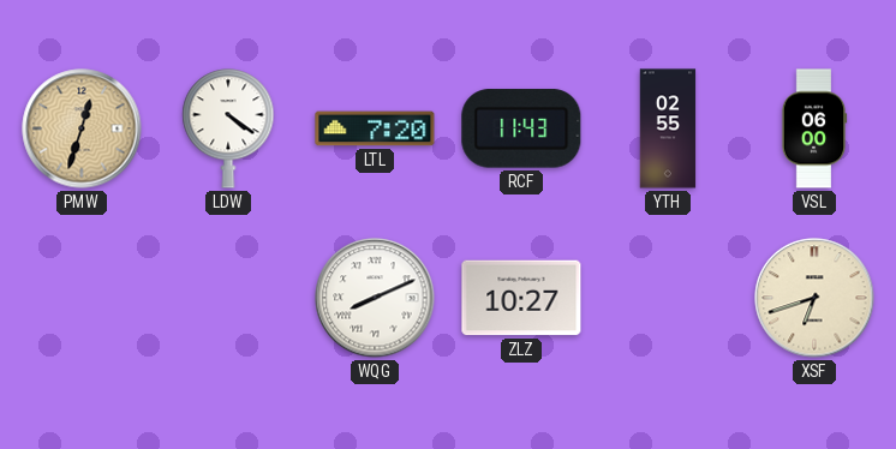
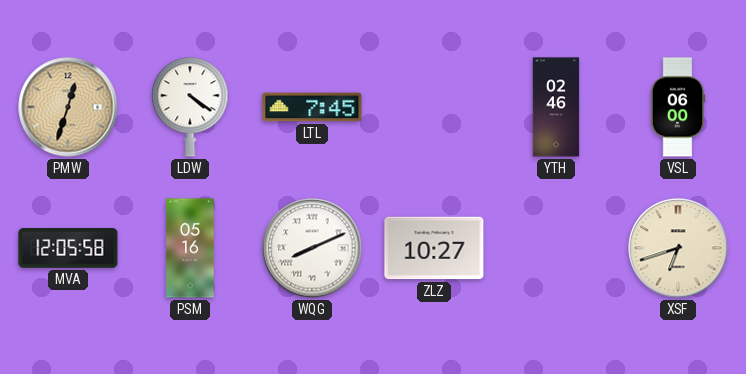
LTL: 7:20 -> 7:45 (312, 107)
RCF: 11:43 -> none (521, 128)
YTH: 02:55 -> 02:46 (556, 107)
MVA: none -> 12:05 (68, 248)
PSM: none -> 05:16 (190, 248)
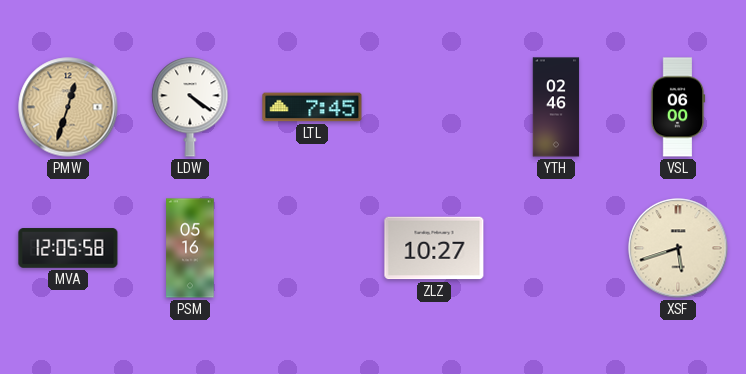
WQG: 8:11 -> none (312, 248)
XSF: 6:42 -> 5:42 (678, 248)
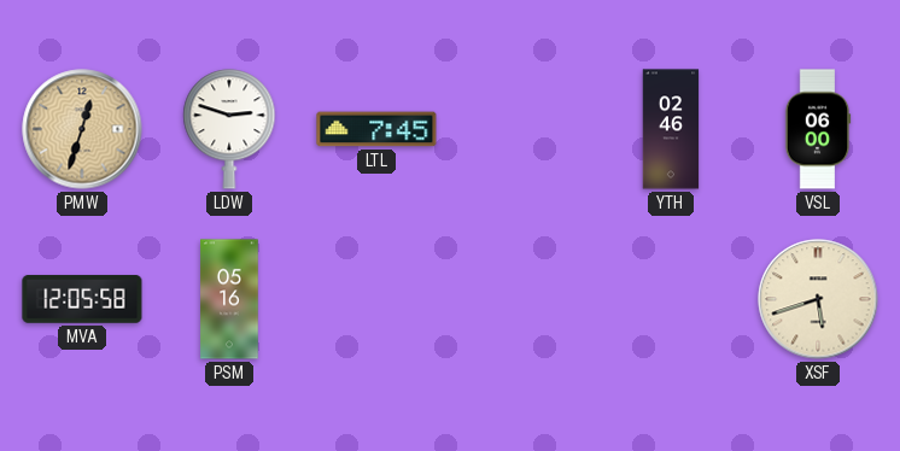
LDW: 4:21 -> 2:48 (229, 129)
ZLZ: 10:27 -> none (434, 248)
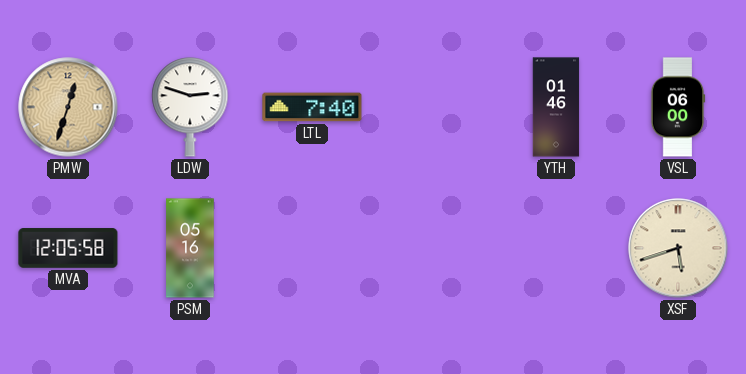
LTL: 7:45 -> 7:40 (312, 107)
YTH: 02:46 -> 01:46 (556, 107)
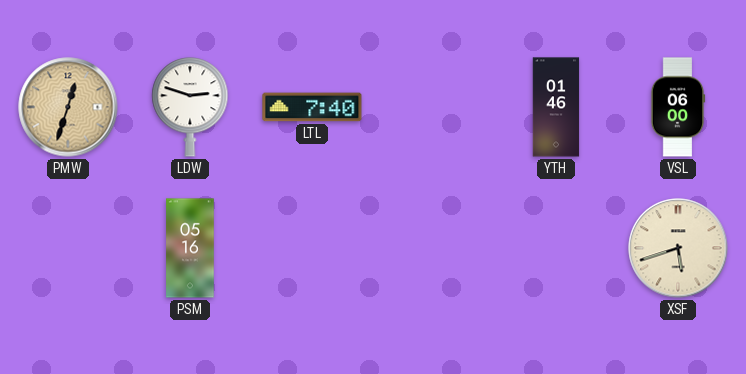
MVA: 12:05 -> none (68, 248)
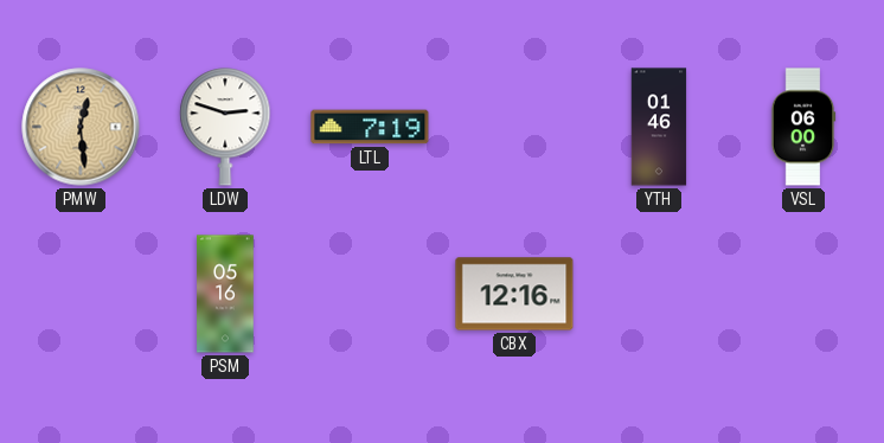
PMW: 12:33 -> 12:29 (81, 127)
LTL: 7:40 -> 7:19 (370, 127)
CBX: none -> 12:16 (514, 294)
XSF: 5:42 -> none (678, 248)
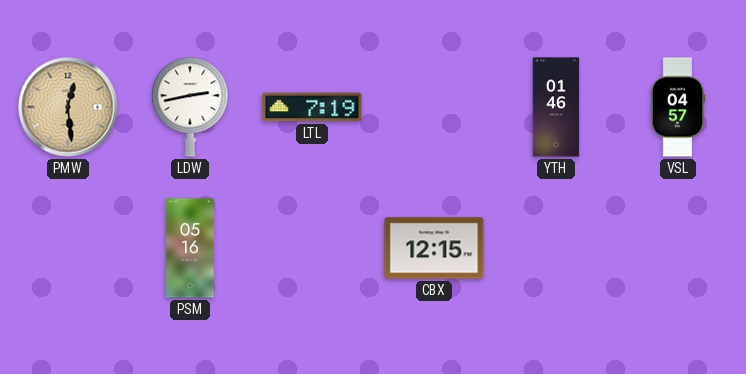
LDW: 2:48 -> 2:43 (190, 107)
VSL: 06:00 -> 04:57 (678, 107)
CBX: 12:16 -> 12:15 (434, 248)
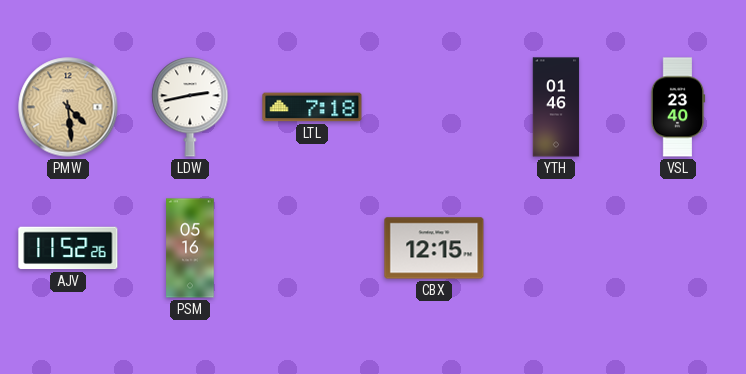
PMW: 12:29 -> 4:29 (68, 107)
LTL: 7:19 -> 7:18 (312, 107)
VSL: 04:57 -> 23:40 (678, 107)
AJV: none -> 11:52 (68, 248)
